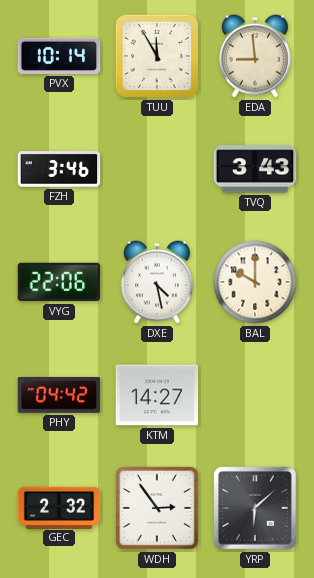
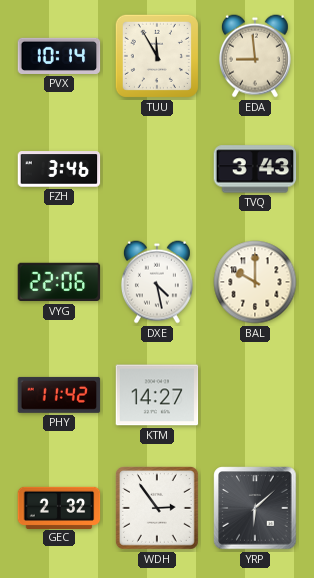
PHY: 04:42 -> 11:42 (59, 395)
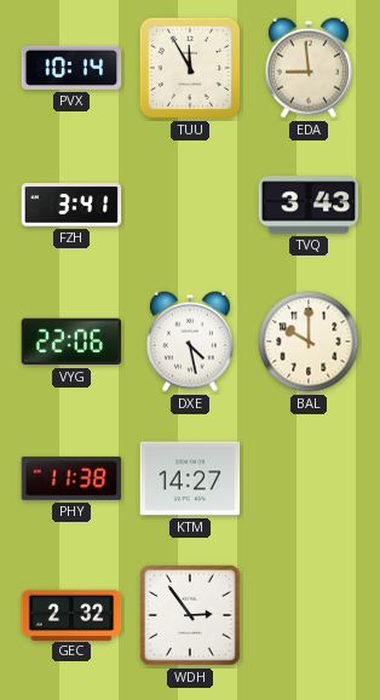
FZH: 3:46 -> 3:41 (71, 205)
PHY: 11:42 -> 11:38 (71, 478)
YRP: 6:08 -> none (255, 508)
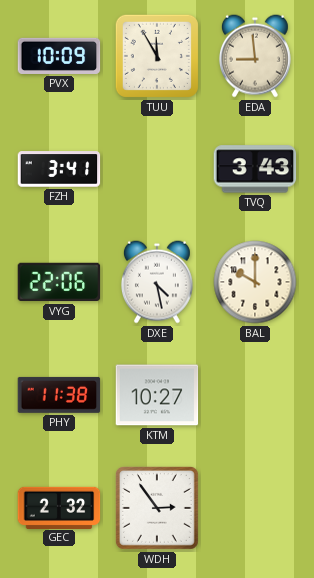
PVX: 10:14 -> 10:09 (59, 56)
KTM: 14:27 -> 10:27 (157, 395)
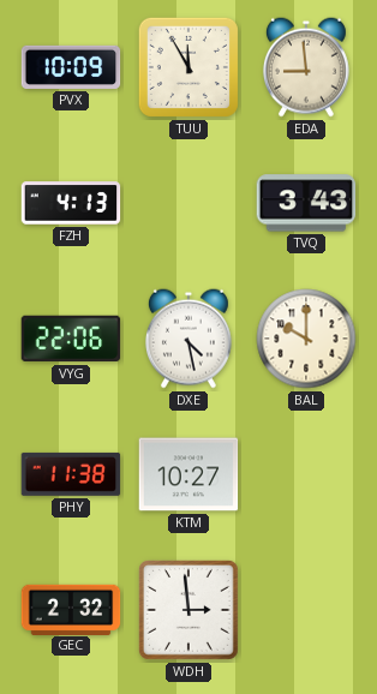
FZH: 3:41 -> 4:13 (71, 203)
WDH: 2:54 -> 2:59 (188, 610)
